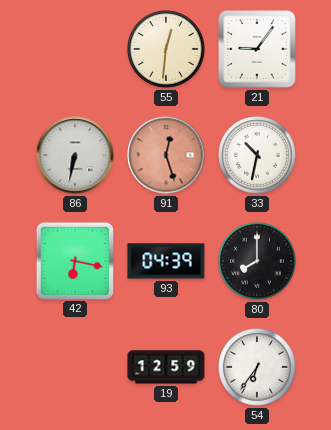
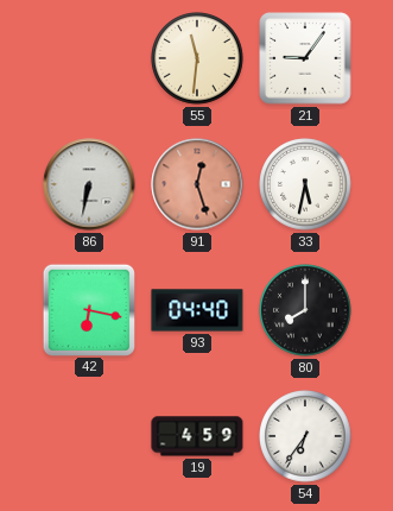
55: 12:31 -> 11:31 (197, 58)
33: 10:32 -> 5:32 (305, 184)
93: 04:39 -> 04:40 (197, 310)
19: 12:59 -> 4:59 (197, 436)
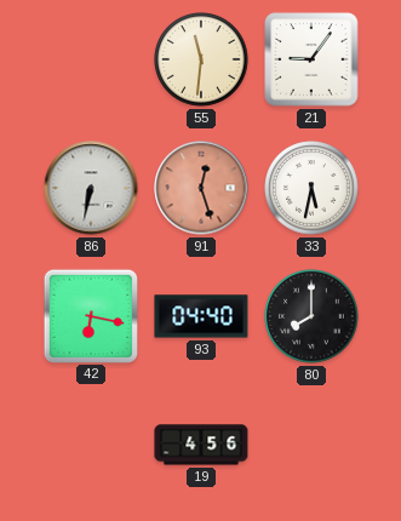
19: 4:59 -> 4:56 (201, 445)
54: 6:36 -> none (305, 436)
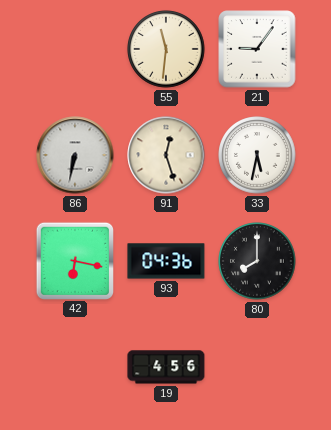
91 dial: salmon -> cream (166, 155)
93: 04:40 -> 04:36 (166, 261)
